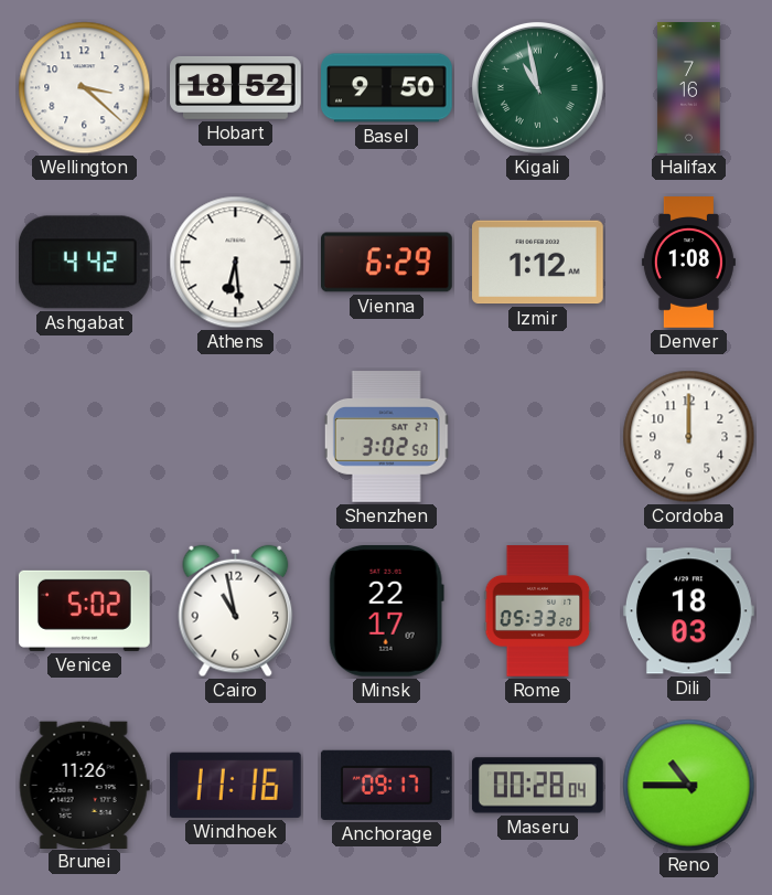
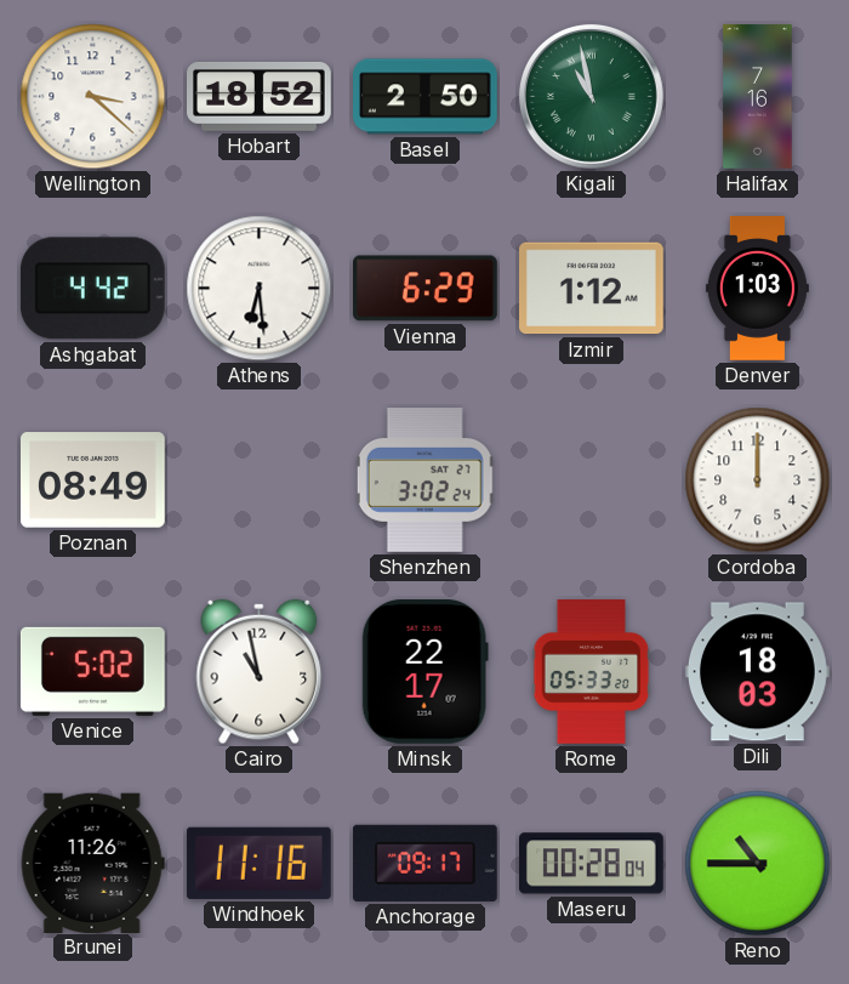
Basel: 9:50 -> 2:50 (426, 97)
Denver: 1:08 -> 1:03 (757, 289)
Poznan: none -> 08:49 (93, 480)
Shenzhen: 3:02:50 -> 3:02:24 (426, 480)
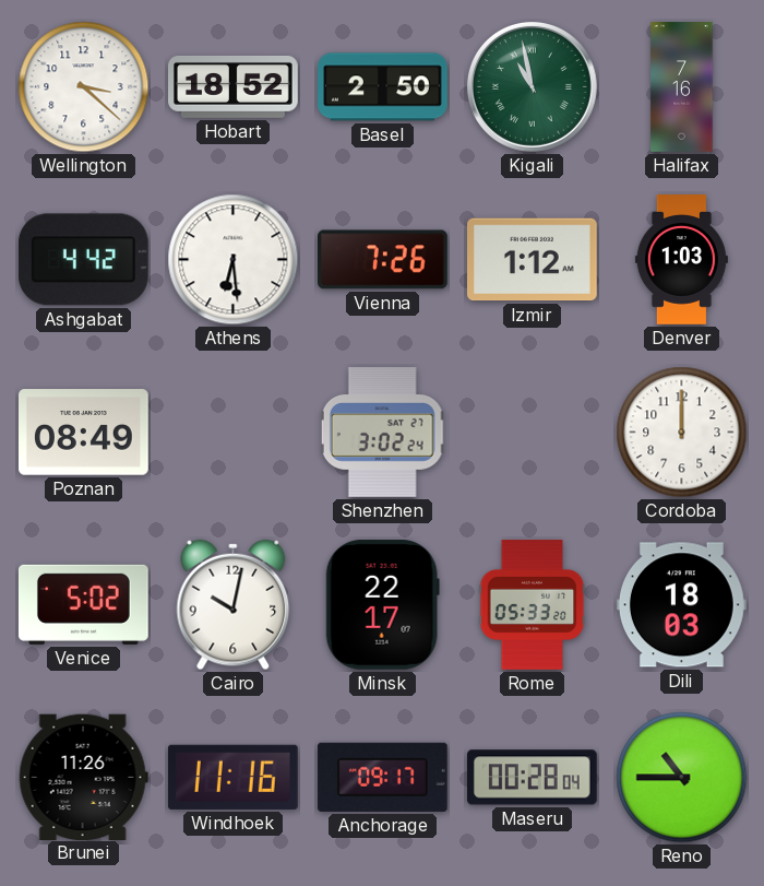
Vienna: 6:29 -> 7:26 (383, 260)
Cairo: 10:58 -> 10:02 (234, 605)
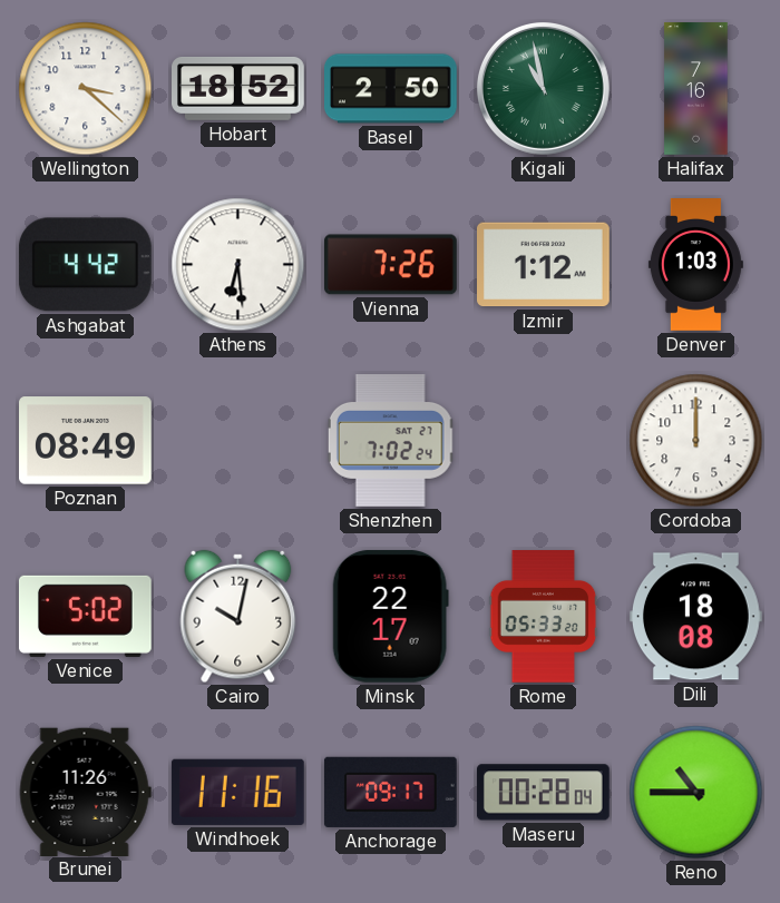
Shenzhen: 3:02 -> 7:02 (391, 441)
Dili: 18:03 -> 18:08 (695, 617)
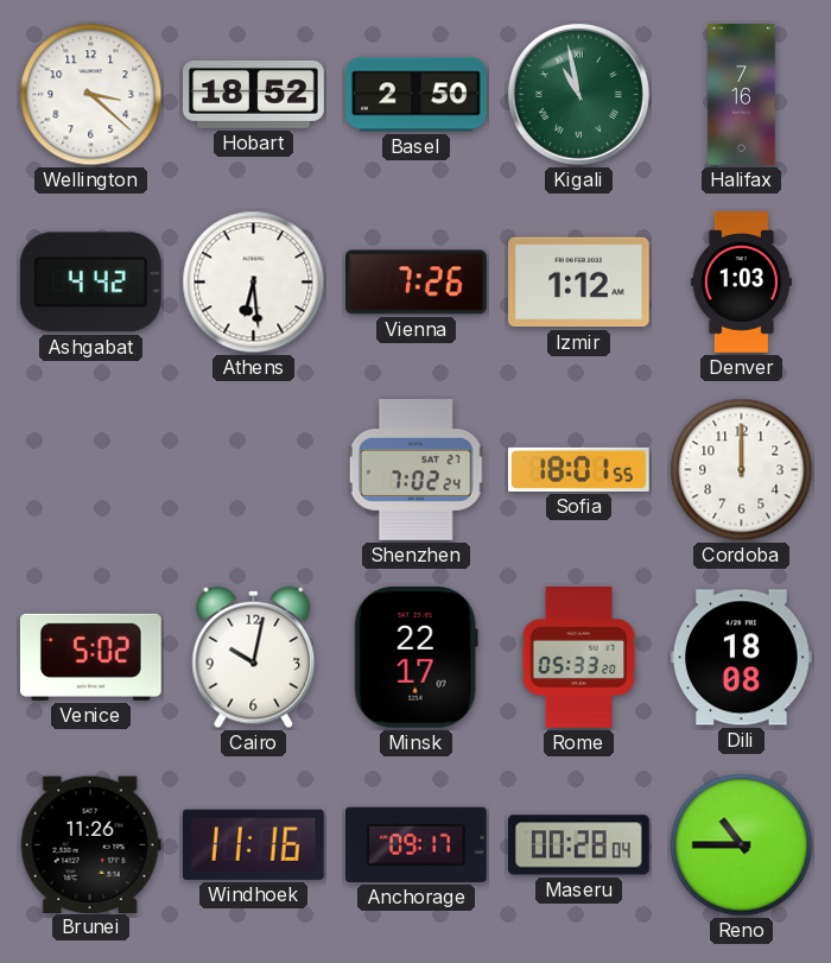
Poznan: 08:49 -> none (86, 441)
Sofia: none -> 18:01 (579, 469)
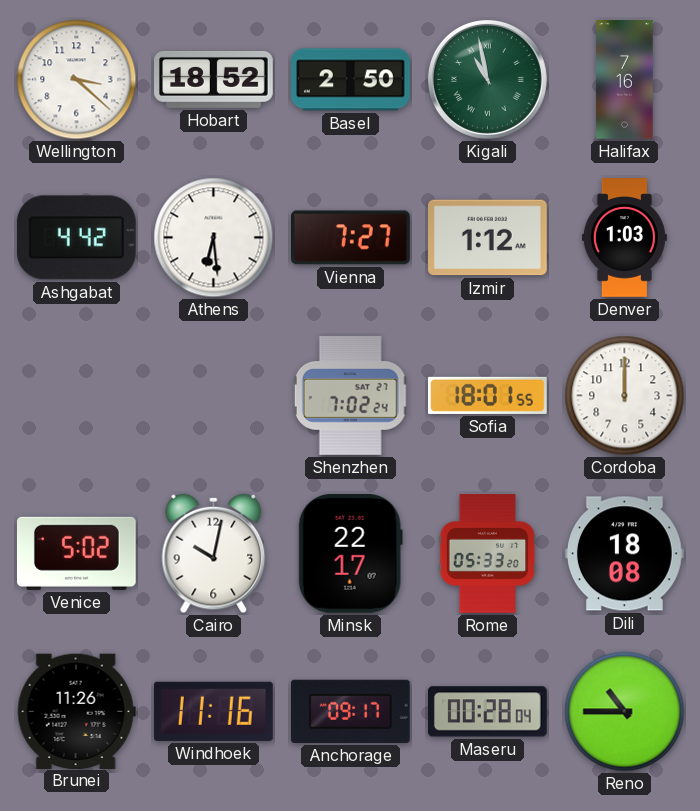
Vienna: 7:26 -> 7:27 (351, 238)
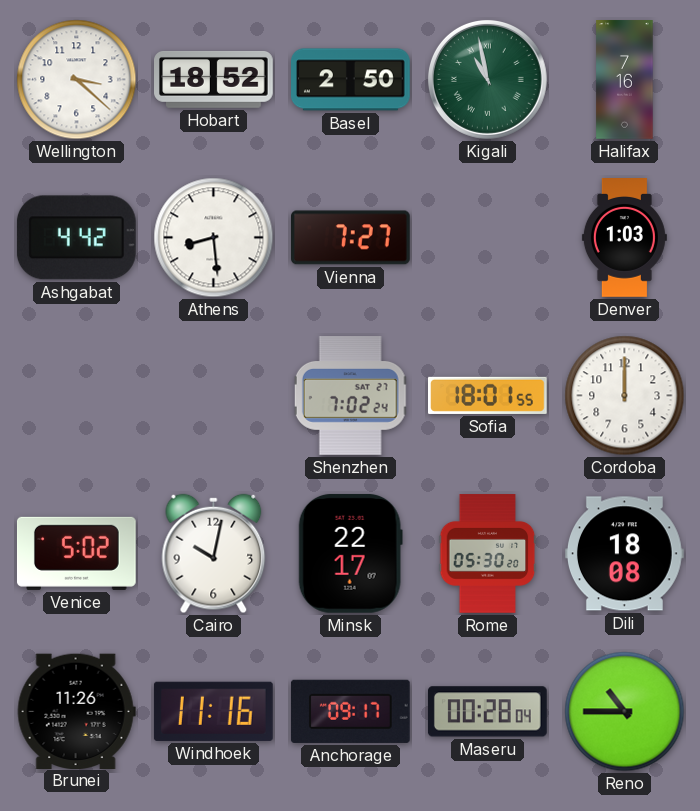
Athens: 6:29 -> 8:29 (214, 238)
Izmir: 1:12 -> none (488, 238)
Rome: 05:33 -> 05:30 (488, 554)
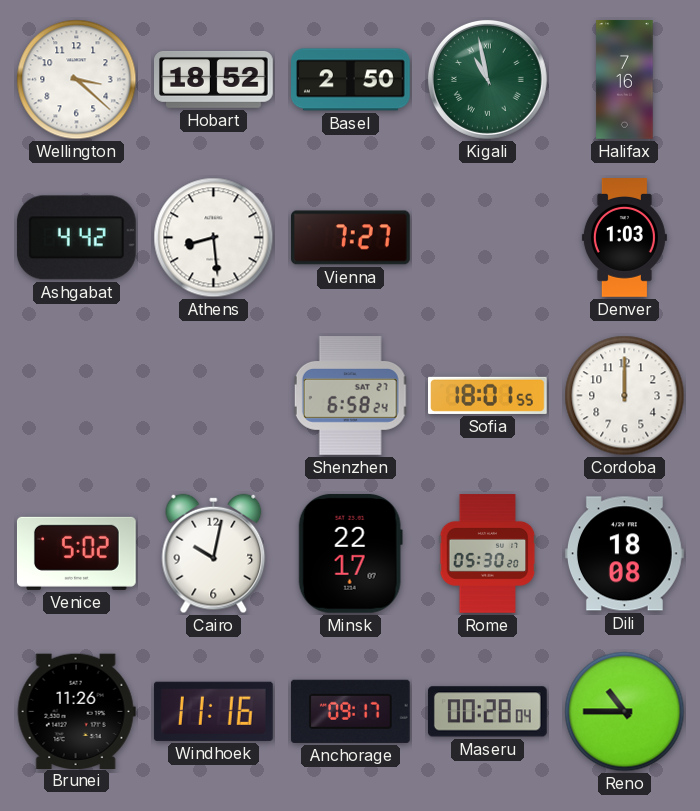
Shenzhen: 7:02 -> 6:58 (351, 396)
